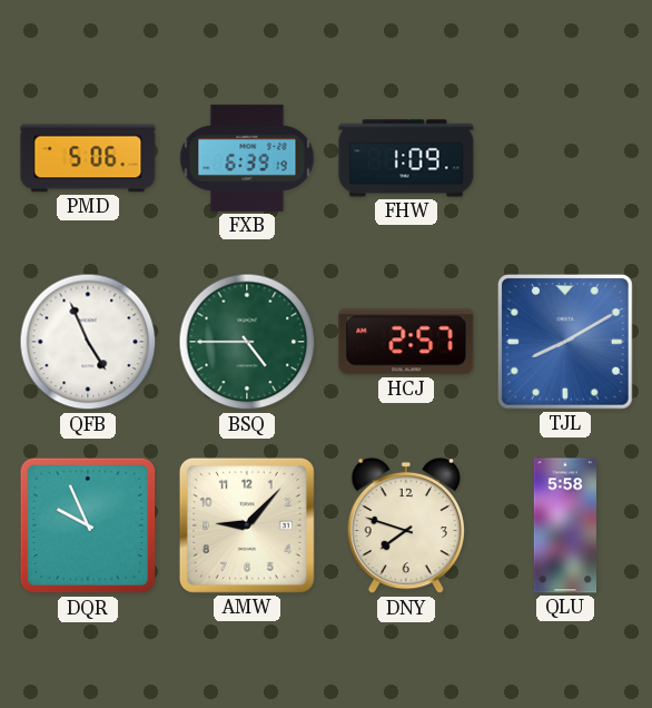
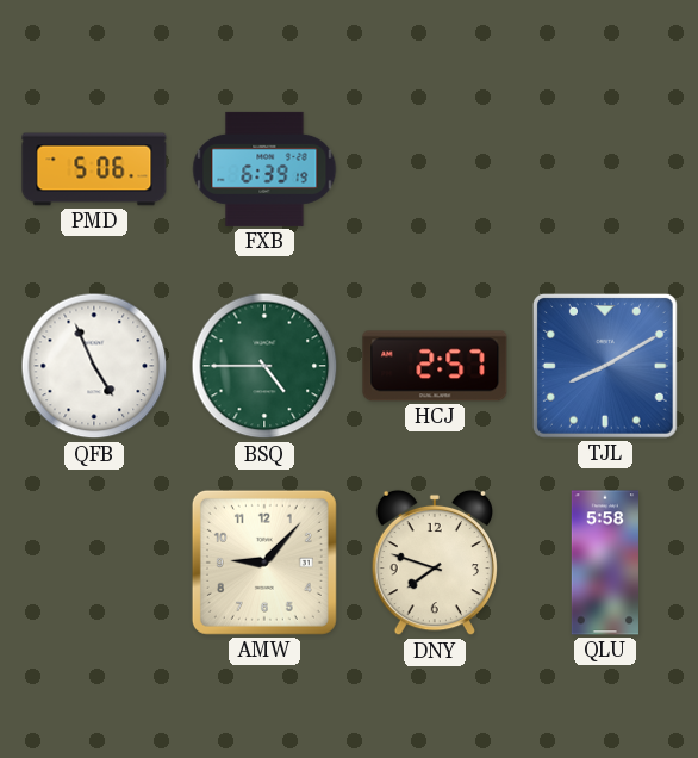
FHW: 1:09 -> none (406, 158)
DQR: 9:56 -> none (88, 525)
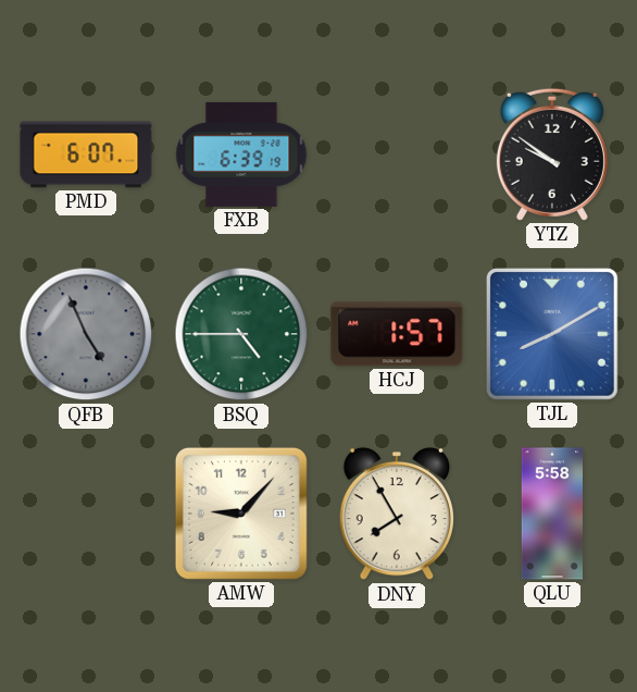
PMD: 5:06 -> 6:07 (86, 155)
YTZ: none -> 9:51 (552, 155)
QFB dial: white -> grey (86, 334)
HCJ: 2:57 -> 1:57 (397, 334)
DNY: 7:48 -> 7:55 (396, 514)
